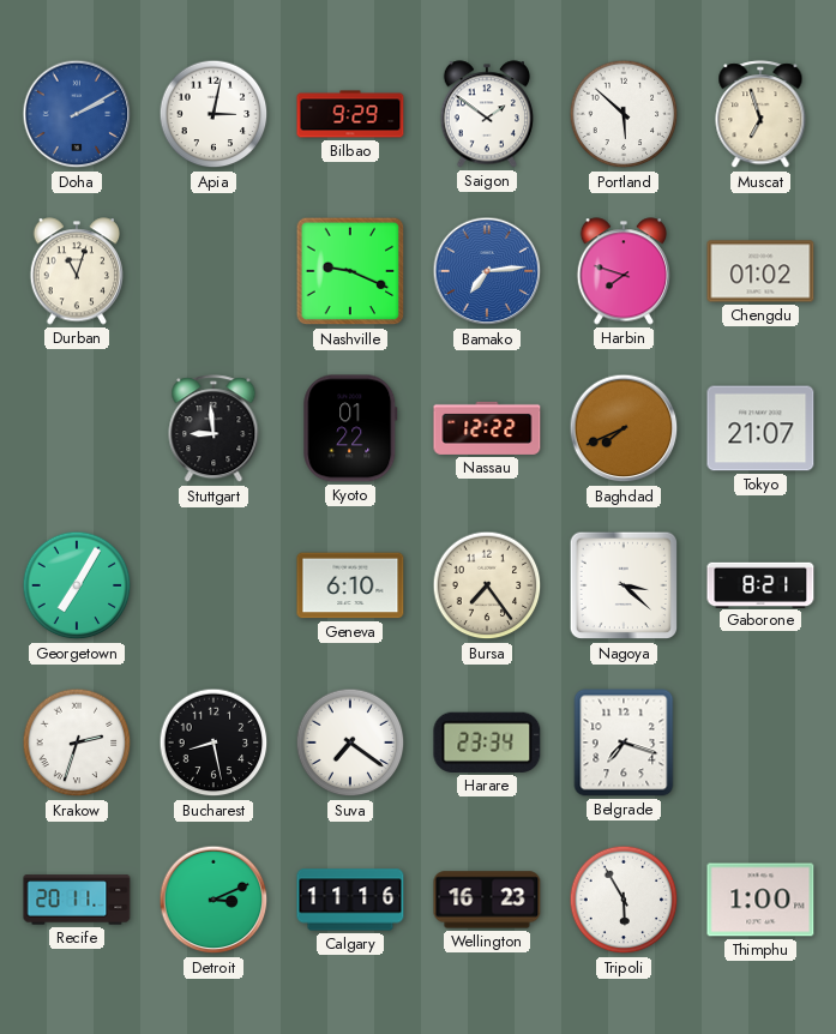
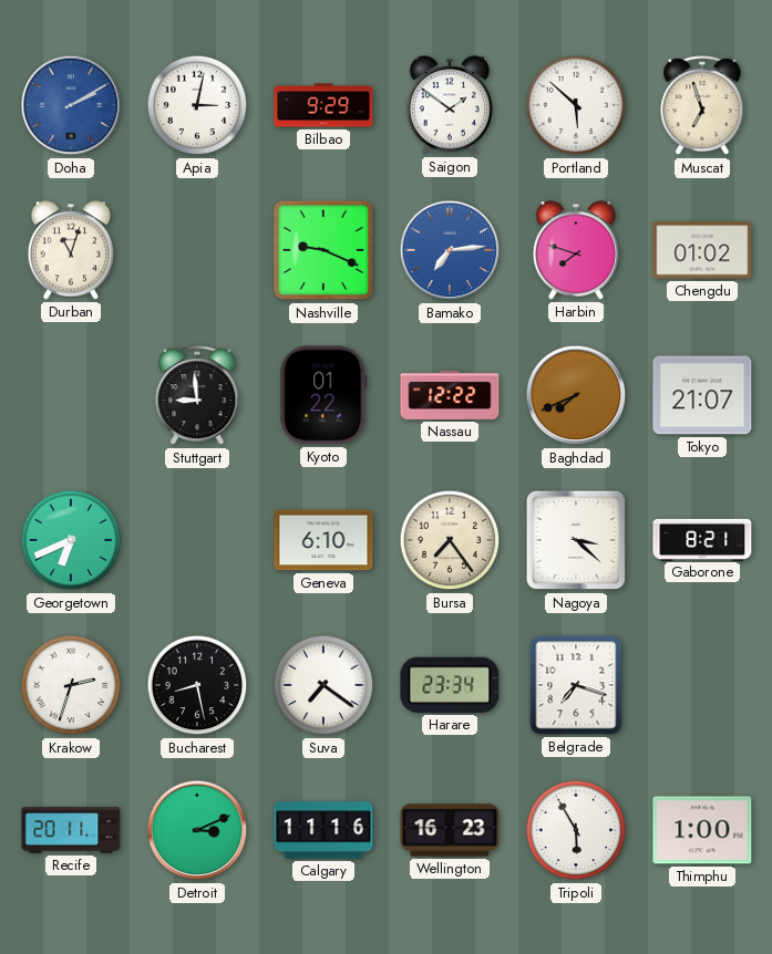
Georgetown: 7:05 -> 6:41 (71, 540)
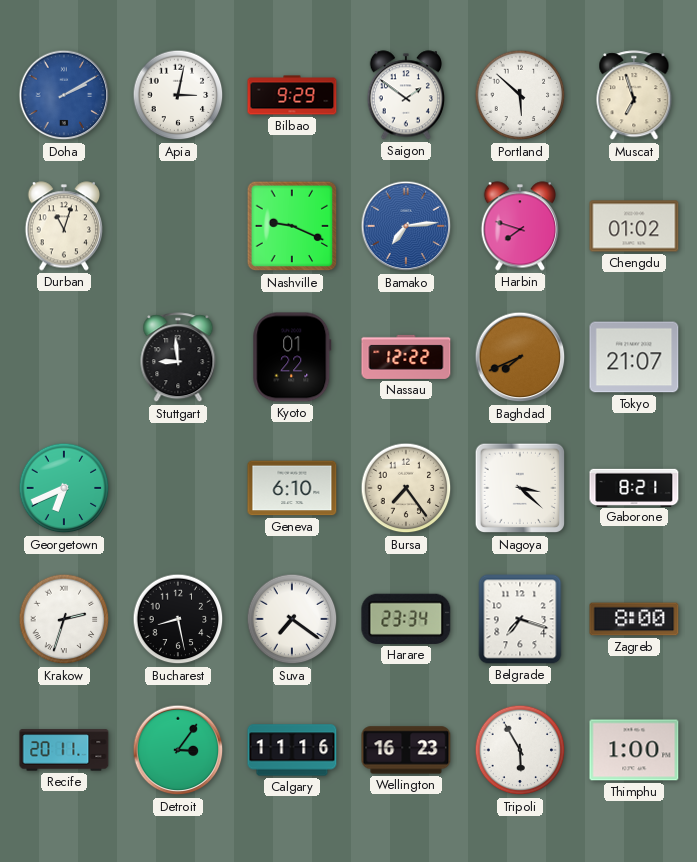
Zagreb: none -> 8:00 (634, 619)
Detroit: 3:11 -> 3:06 (178, 750)
